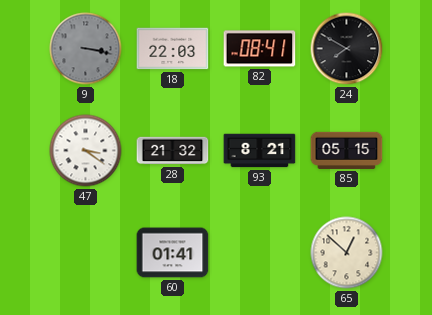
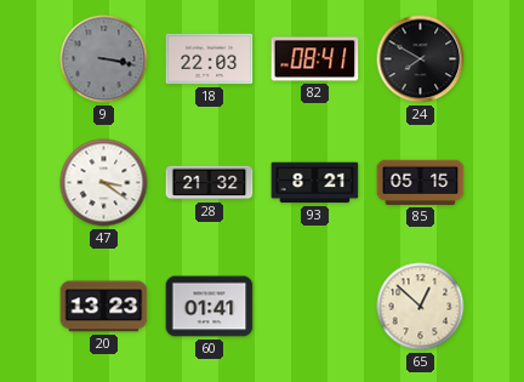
20: none -> 13:23 (104, 307)
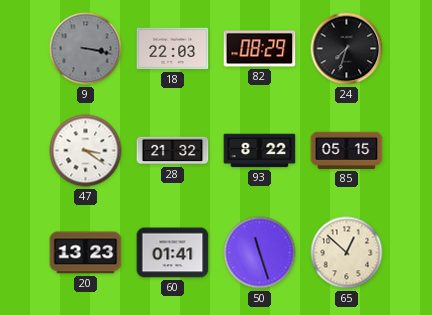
82: 08:41 -> 08:29 (260, 49)
24: 7:50 -> 7:33 (347, 49)
93: 8:21 -> 8:22 (260, 151)
50: none -> 11:27 (260, 253)
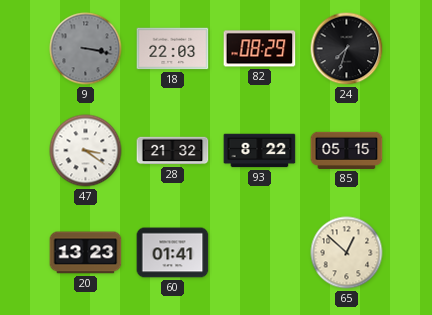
50: 11:27 -> none (260, 253)
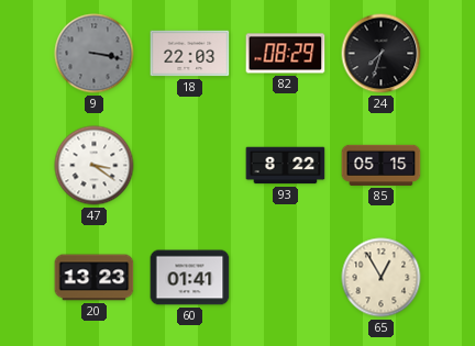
28: 21:32 -> none (173, 151)
65: 12:52 -> 12:55 (382, 278)
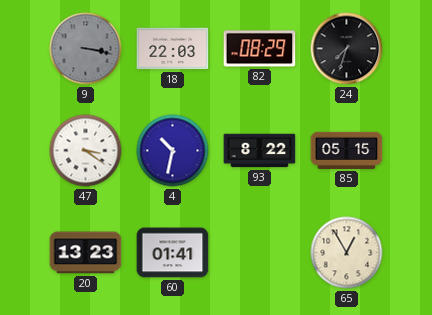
4: none -> 10:32 (173, 151)
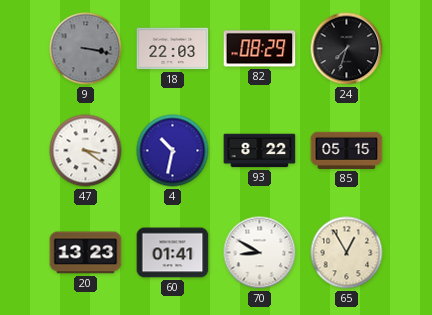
70: none -> 8:50 (260, 253)
